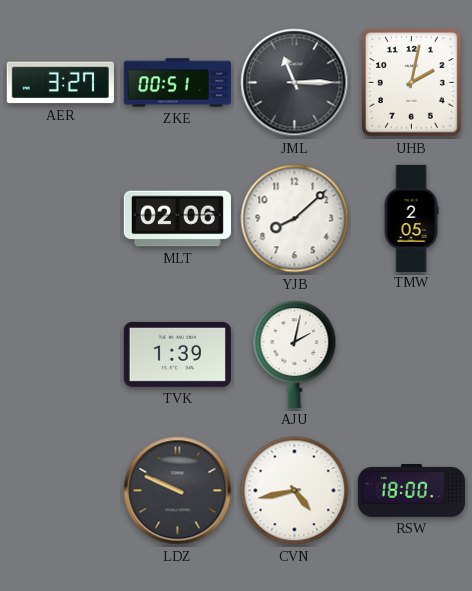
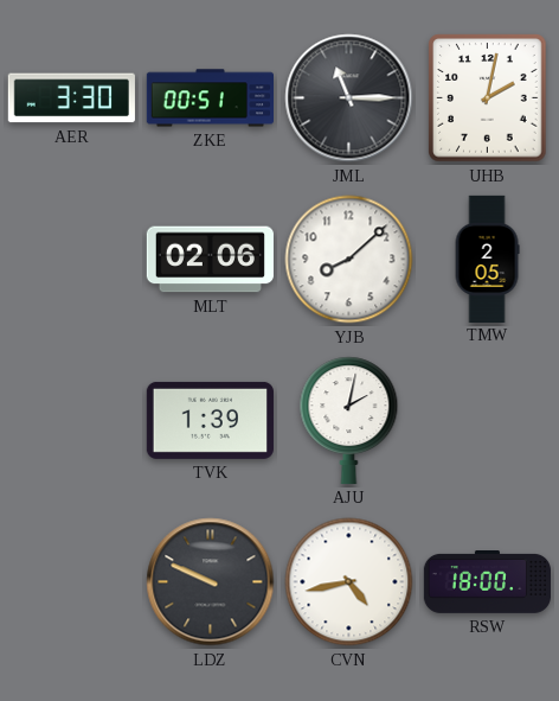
AER: 3:27 -> 3:30 (71, 98)
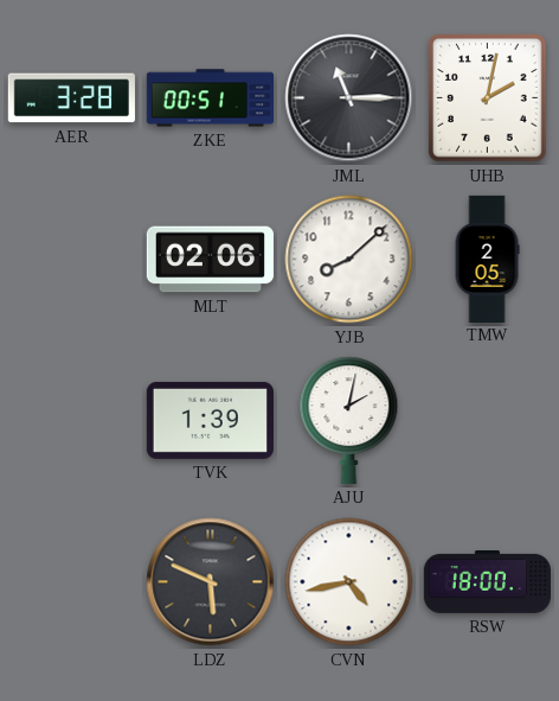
AER: 3:30 -> 3:28 (71, 98)
LDZ: 9:49 -> 5:49 (211, 582)
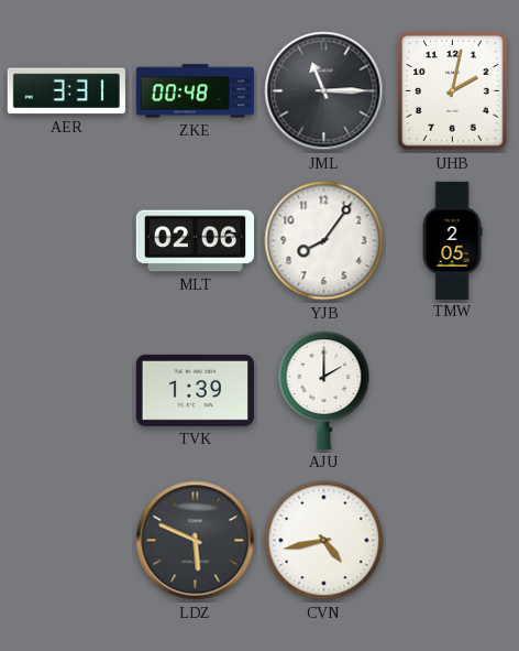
AER: 3:28 -> 3:31 (66, 91)
ZKE: 00:51 -> 00:48 (195, 91)
YJB: 8:08 -> 8:06 (324, 241)
AJU: 2:02 -> 2:00 (324, 390)
RSW: 18:00 -> none (487, 582)
